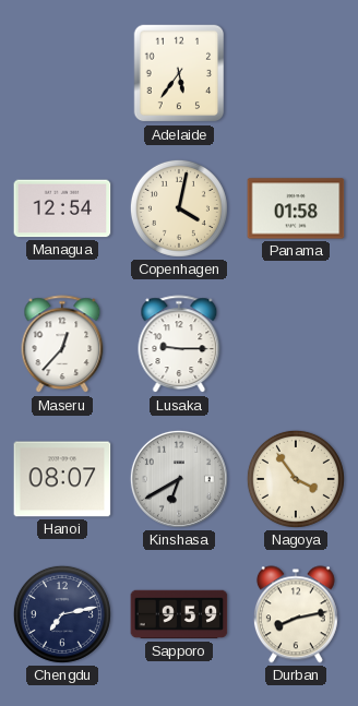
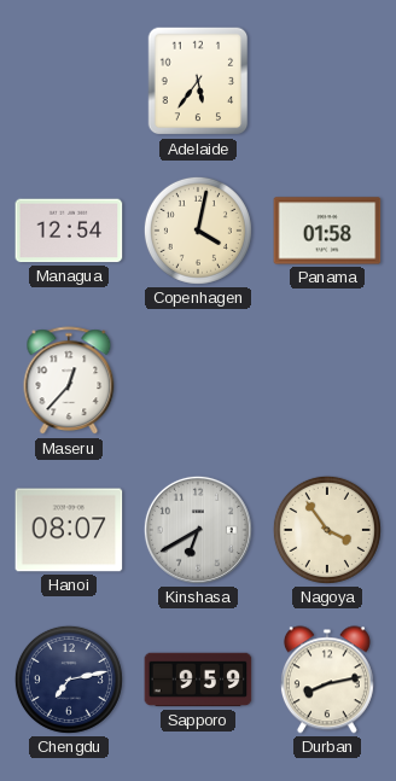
Lusaka: 9:15 -> none (179, 345)
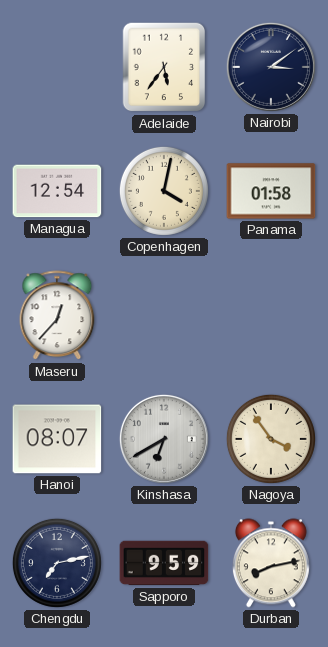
Nairobi: none -> 3:09 (271, 67)
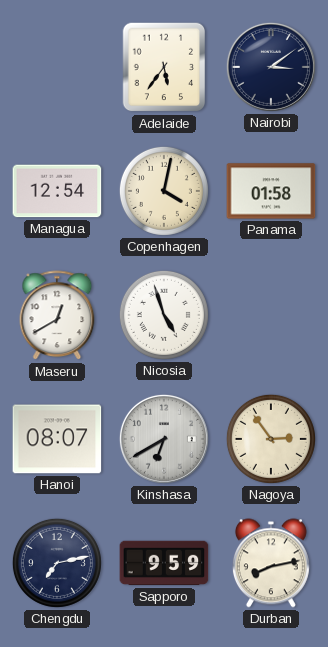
Maseru: 12:37 -> 12:40 (57, 316)
Nicosia: none -> 4:57 (164, 315)
Nagoya: 3:54 -> 2:54 (271, 439)
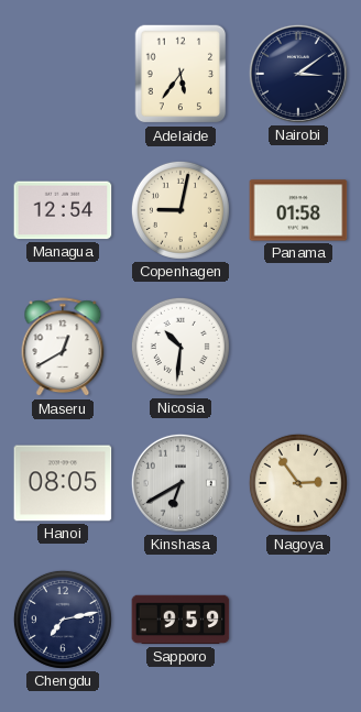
Copenhagen: 4:02 -> 9:02 (180, 210)
Nicosia: 4:57 -> 10:31 (180, 347)
Hanoi: 08:07 -> 08:05 (63, 483)
Durban: 8:13 -> none (271, 563)
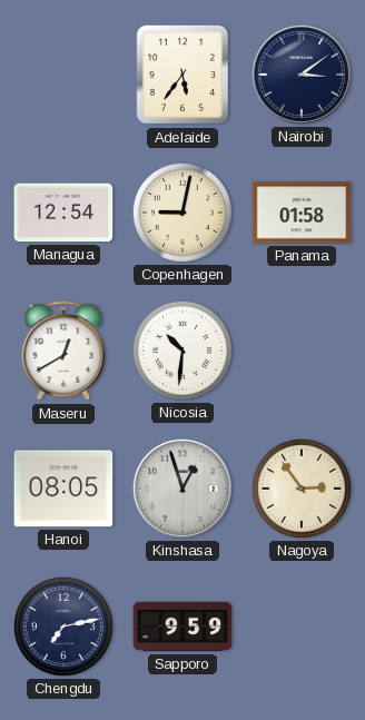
Kinshasa: 6:40 -> 12:57 (182, 489)
